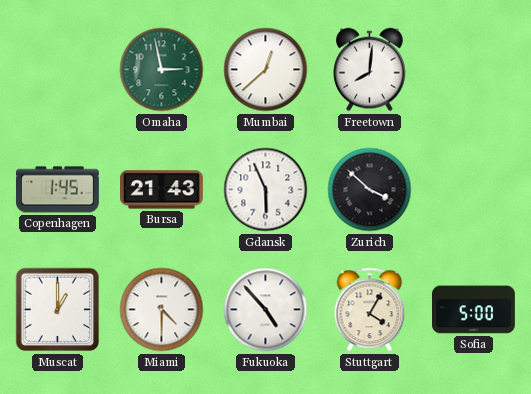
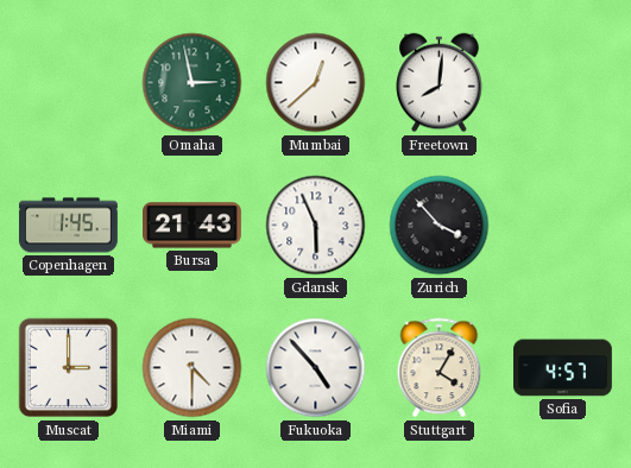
Zurich: 3:52 -> 3:53 (440, 226)
Muscat: 1:00 -> 3:00 (69, 368)
Sofia: 5:00 -> 4:57 (563, 368)
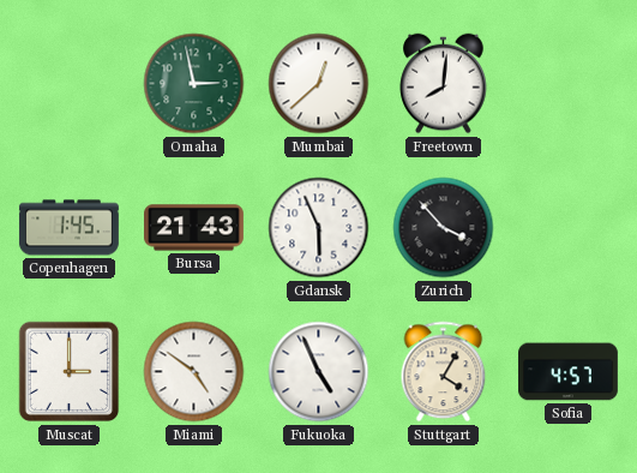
Miami: 4:30 -> 4:51 (194, 372)
Fukuoka: 4:53 -> 4:56 (319, 372)
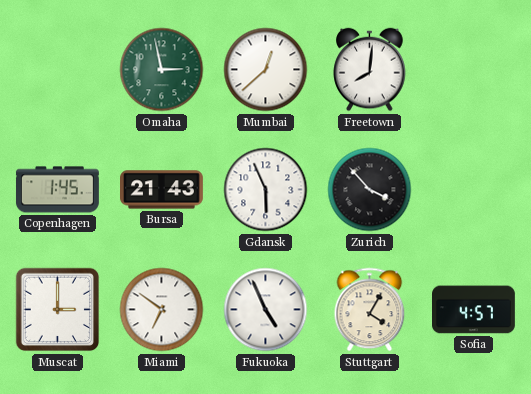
Miami: 4:51 -> 6:51 (162, 310)
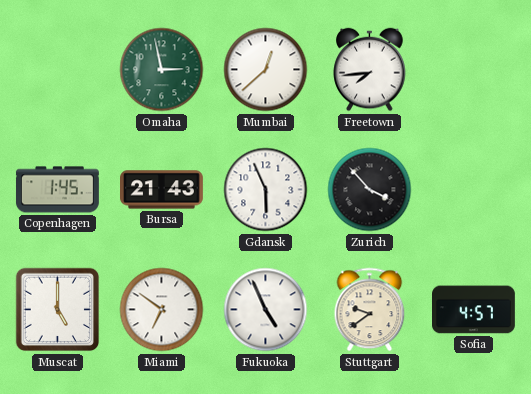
Freetown: 8:01 -> 7:44 (370, 70)
Muscat: 3:00 -> 5:00 (58, 310)
Stuttgart: 4:05 -> 9:39 (370, 310)
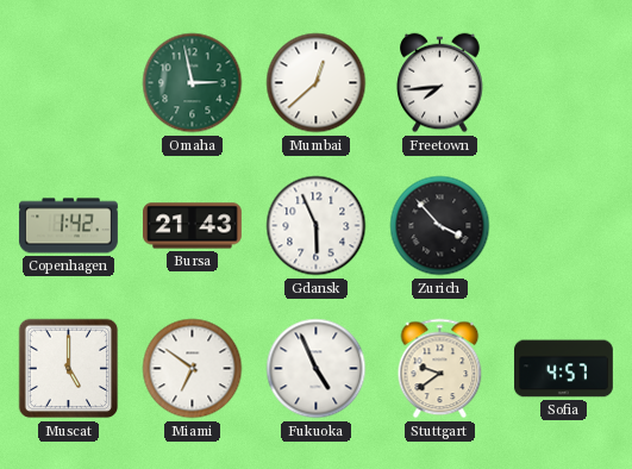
Copenhagen: 1:45 -> 1:42 (68, 226)
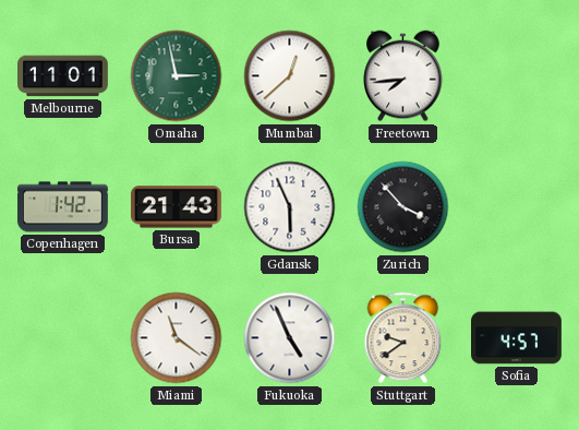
Melbourne: none -> 11:01 (63, 76)
Muscat: 5:00 -> none (69, 369)
Miami: 6:51 -> 11:21 (177, 338)
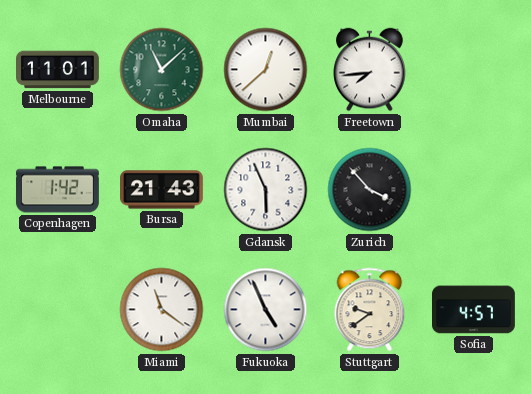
Omaha: 2:58 -> 11:08 (162, 70)
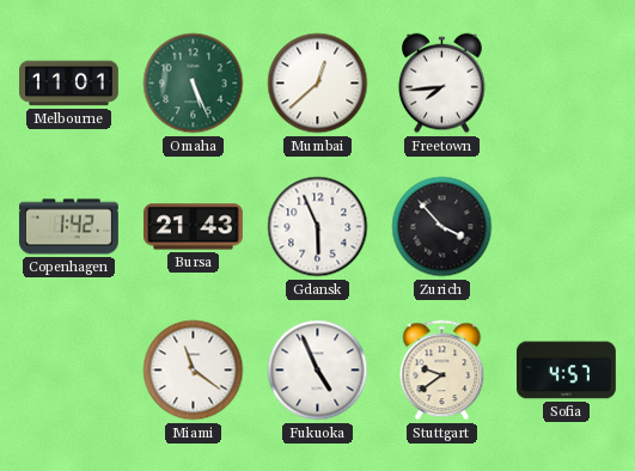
Omaha: 11:08 -> 5:26 (194, 84)
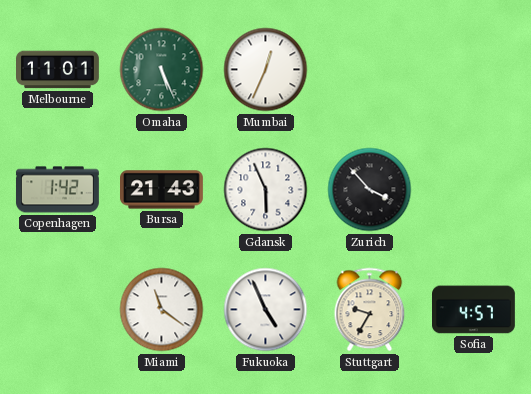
Mumbai: 12:38 -> 12:34 (266, 70)
Freetown: 7:44 -> none (442, 84)
Stuttgart: 9:39 -> 9:35 (370, 310)
